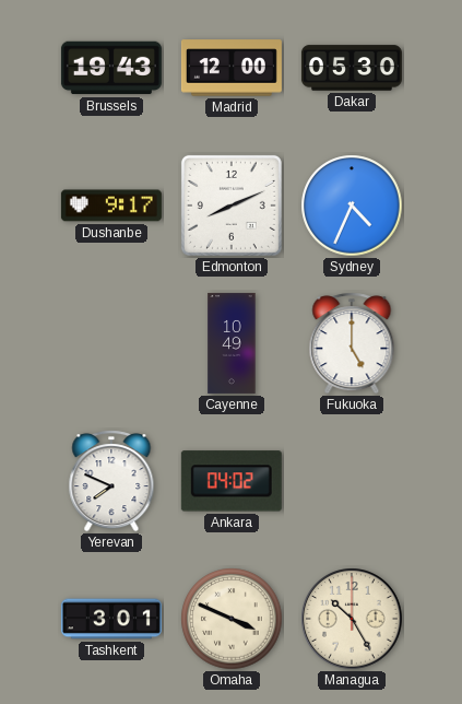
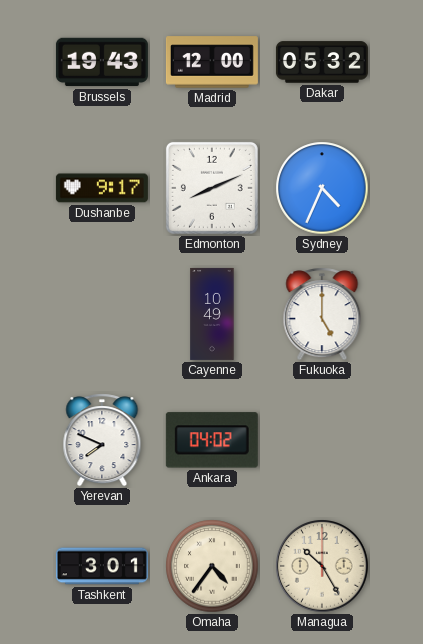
Dakar: 05:30 -> 05:32 (322, 62)
Omaha: 3:49 -> 4:36 (212, 566)
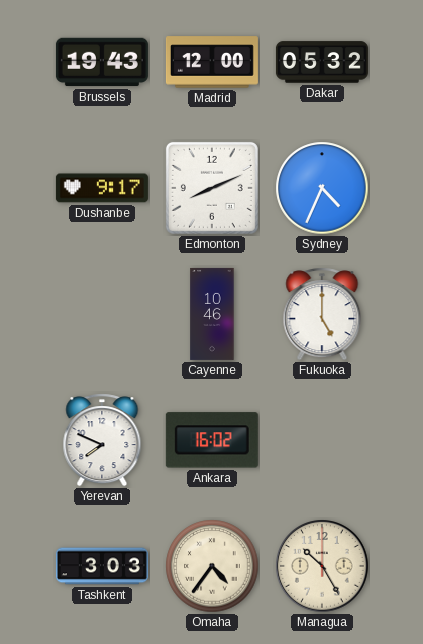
Cayenne: 10:49 -> 10:46 (212, 314)
Ankara: 04:02 -> 16:02 (212, 440)
Tashkent: 3:01 -> 3:03 (102, 566)
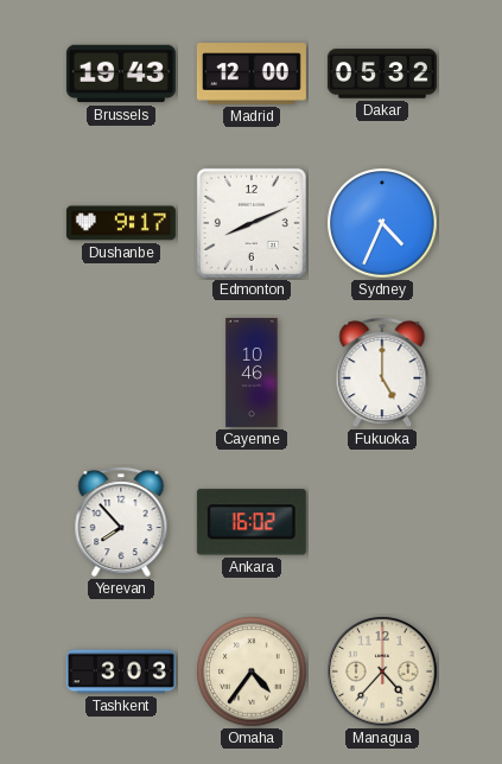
Yerevan: 7:49 -> 7:53 (121, 522)
Managua: 10:25 -> 4:37 (382, 671)
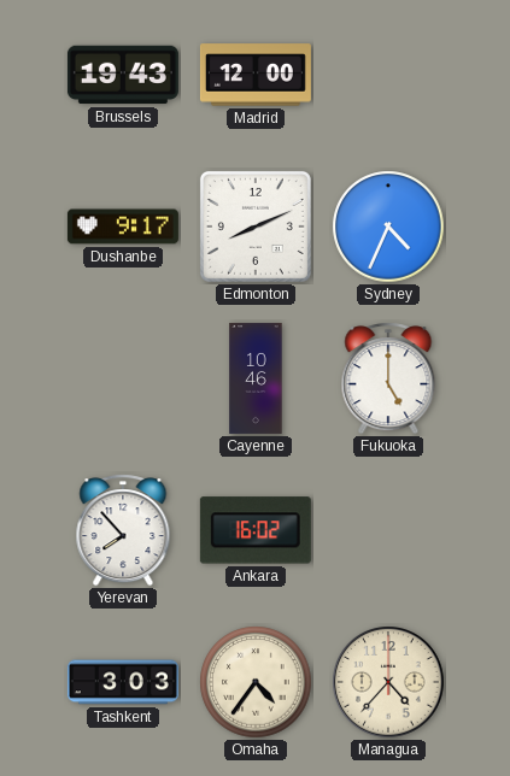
Dakar: 05:32 -> none (382, 74)
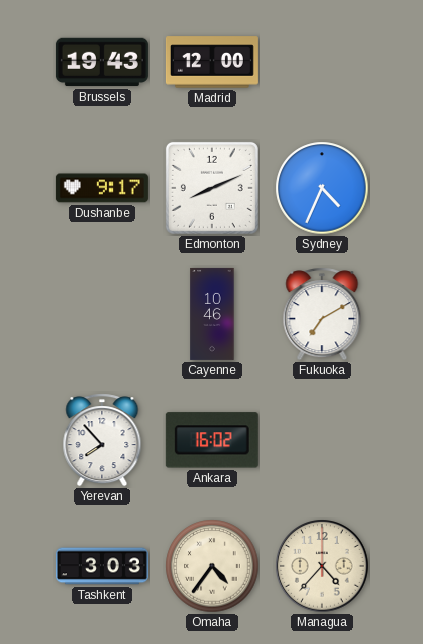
Fukuoka: 5:00 -> 7:10 (322, 314)
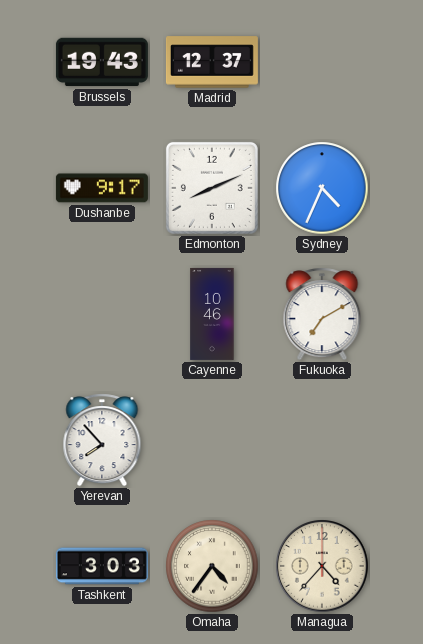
Madrid: 12:00 -> 12:37 (212, 62)
Ankara: 16:02 -> none (212, 440)
